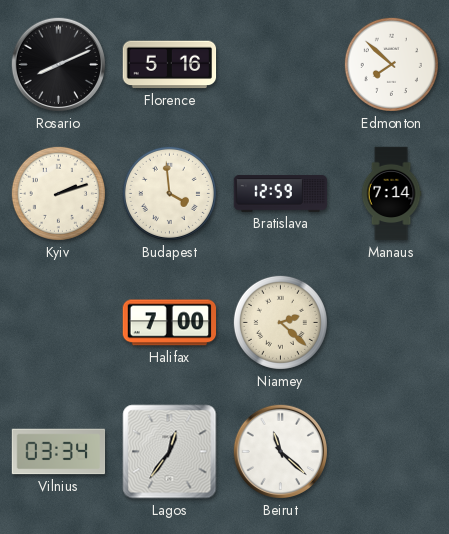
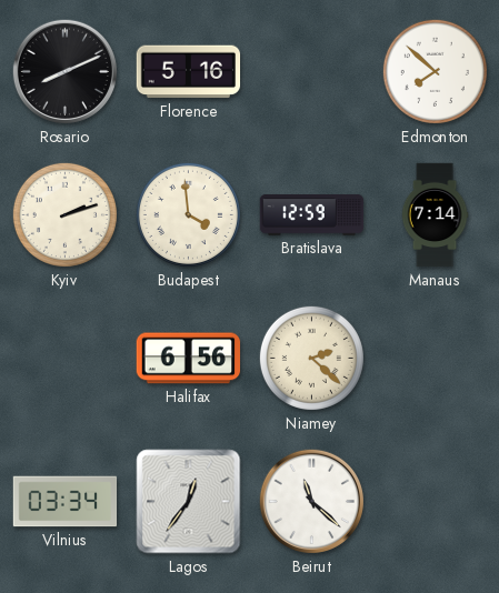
Halifax: 7:00 -> 6:56 (189, 359)
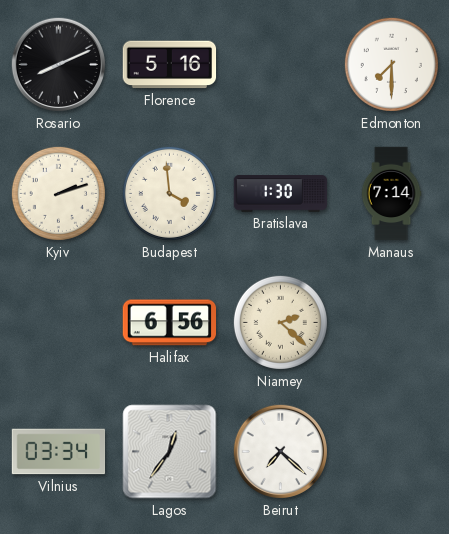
Edmonton: 7:52 -> 7:30 (391, 64)
Bratislava: 12:59 -> 1:30 (281, 194)
Beirut: 11:22 -> 7:22 (280, 451)
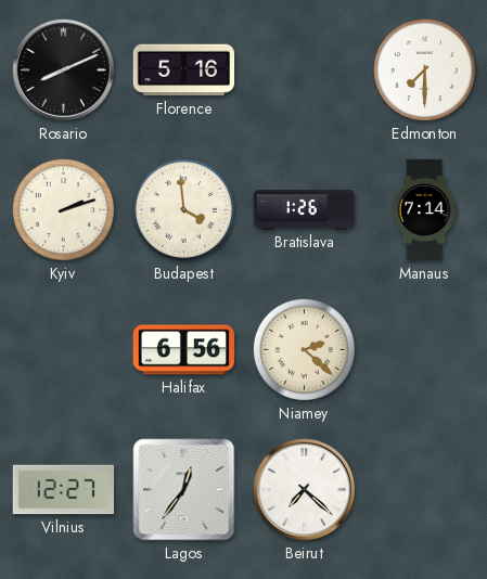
Bratislava: 1:30 -> 1:26 (305, 210)
Vilnius: 03:34 -> 12:27 (64, 490)
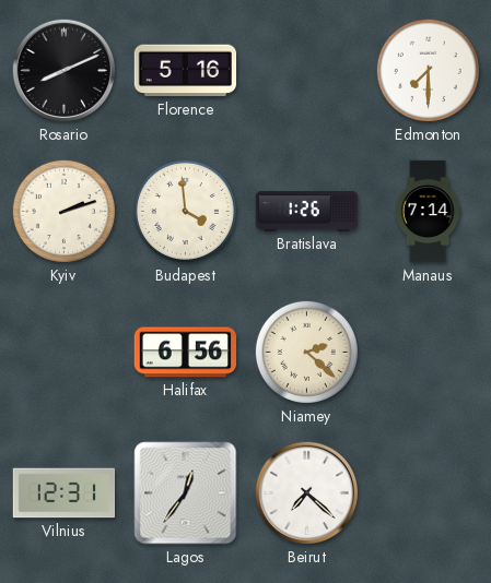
Vilnius: 12:27 -> 12:31 (65, 493)
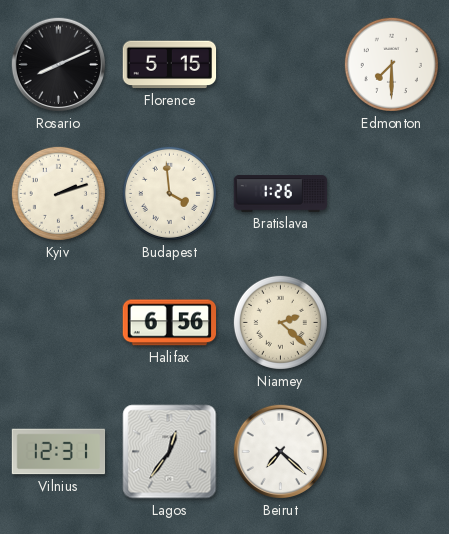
Florence: 5:16 -> 5:15 (170, 65)
Manaus: 7:14 -> none (428, 212)
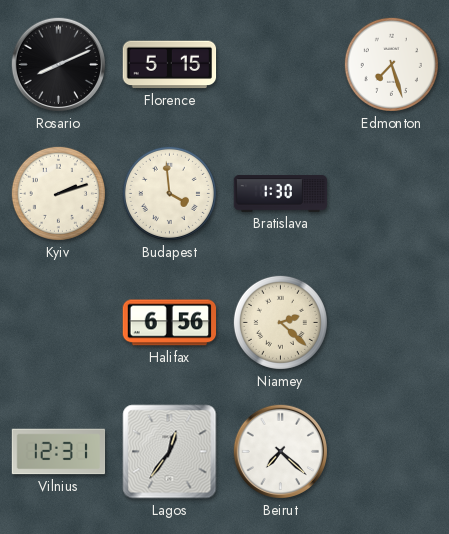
Edmonton: 7:30 -> 7:27 (391, 64)
Bratislava: 1:26 -> 1:30 (281, 194)
